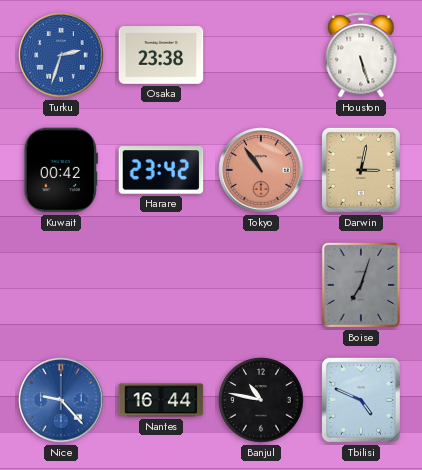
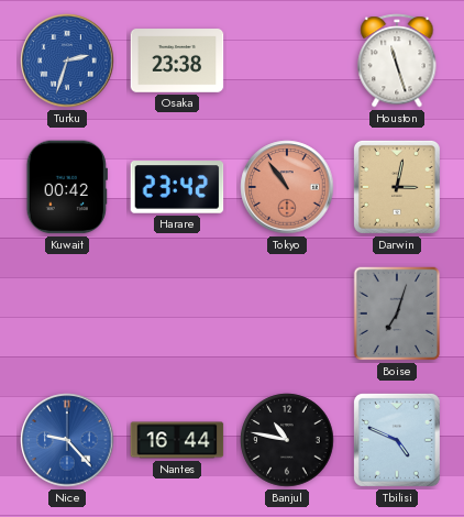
Houston: 5:27 -> 11:27 (397, 61)
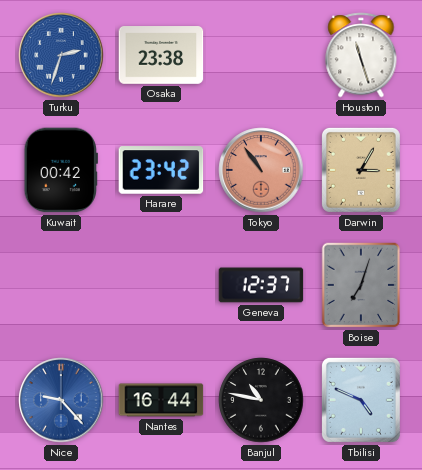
Darwin: 3:02 -> 3:05 (361, 170)
Geneva: none -> 12:37 (261, 285)
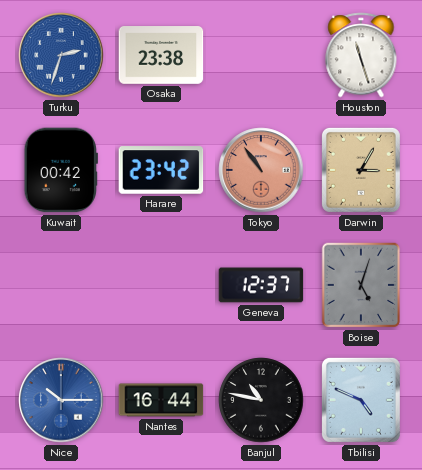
Boise: 7:03 -> 5:03 (361, 285)
Nice: 9:23 -> 10:15 (61, 400)
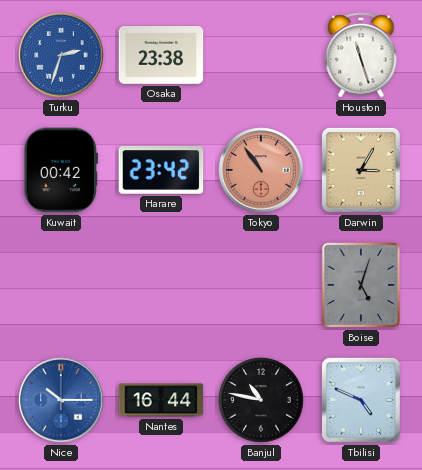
Geneva: 12:37 -> none (261, 285)
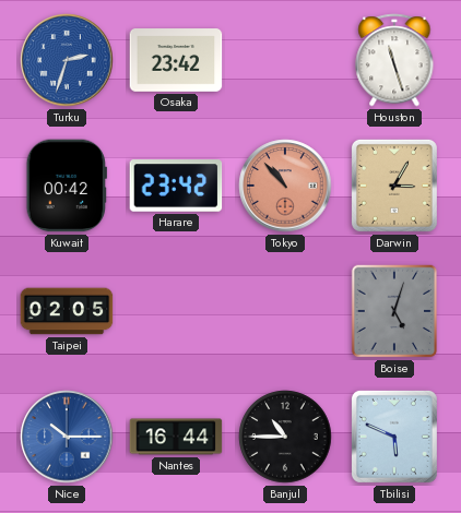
Osaka: 23:38 -> 23:42 (176, 60)
Tokyo: 10:54 -> 10:53 (285, 186)
Taipei: none -> 02:05 (67, 311)
Banjul: 10:47 -> 10:45 (285, 437)
Tbilisi: 4:49 -> 5:49 (394, 437)
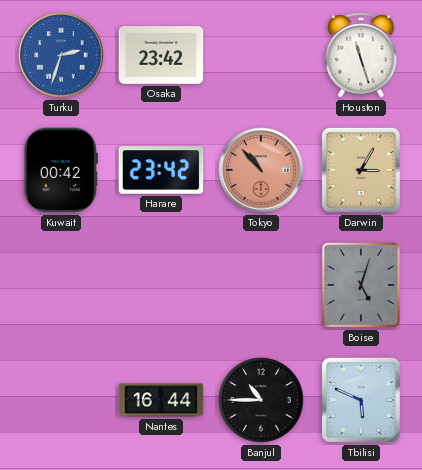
Taipei: 02:05 -> none (67, 311)
Nice: 10:15 -> none (67, 437)
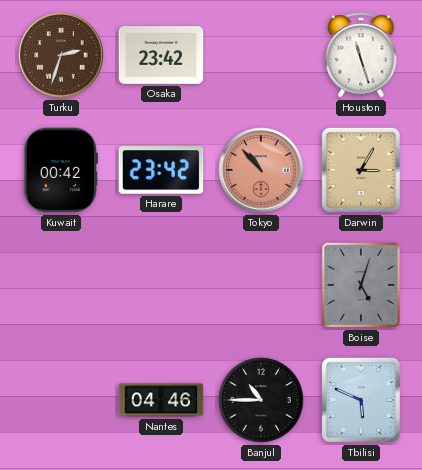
Turku dial: blue -> brown (61, 55)
Nantes: 16:44 -> 04:46 (161, 400)
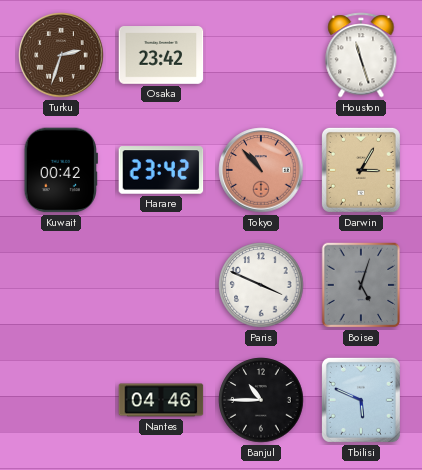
Paris: none -> 3:49 (261, 285)
